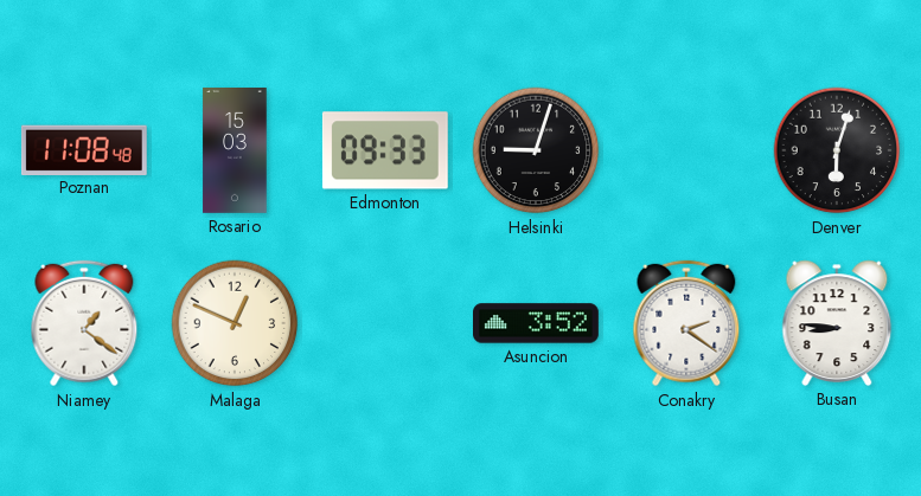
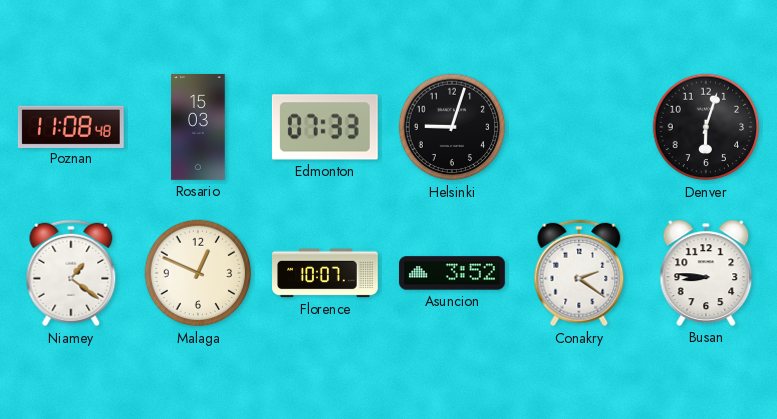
Edmonton: 09:33 -> 07:33 (325, 127)
Florence: none -> 10:07 (326, 273)
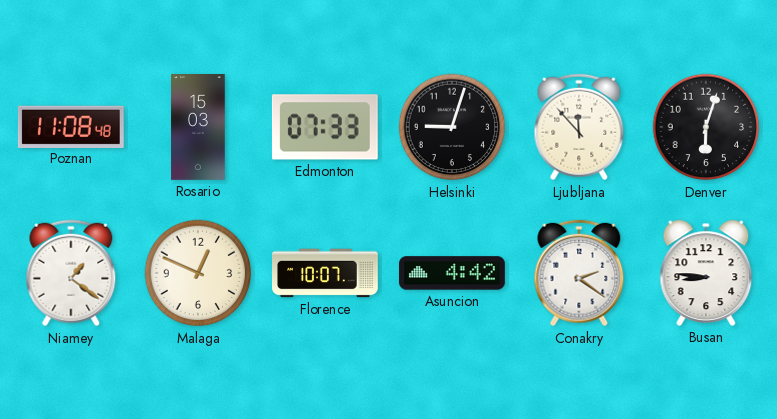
Ljubljana: none -> 11:53 (579, 127)
Asuncion: 3:52 -> 4:42 (453, 273)
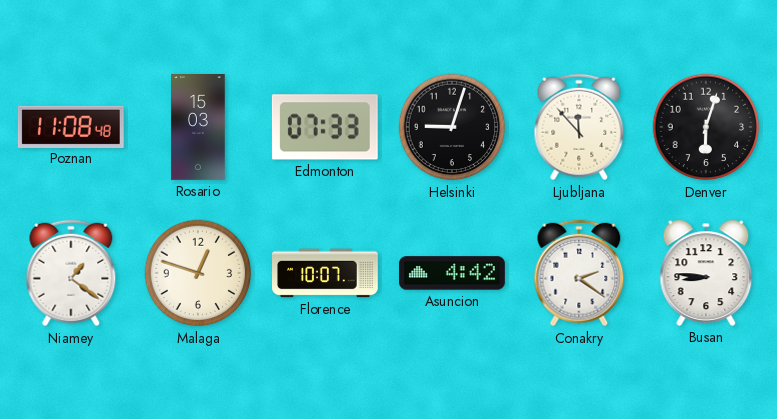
Malaga: 12:49 -> 12:48 (198, 273)
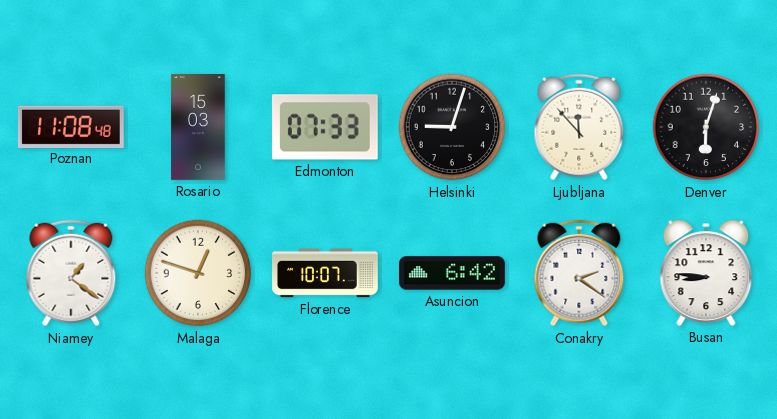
Asuncion: 4:42 -> 6:42 (453, 273)
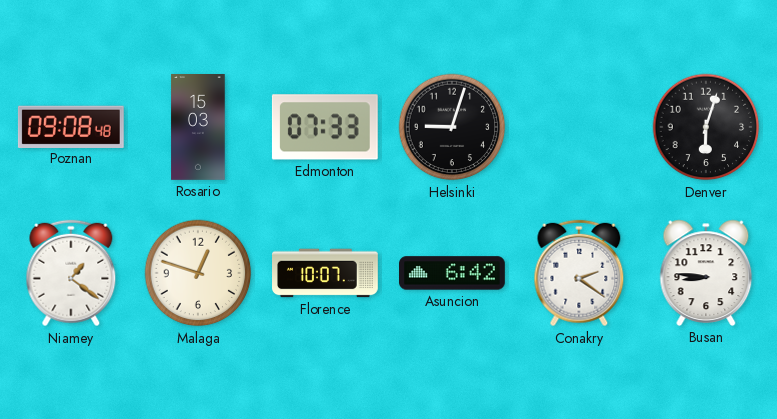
Poznan: 11:08 -> 09:08 (71, 126)
Ljubljana: 11:53 -> none (579, 127)
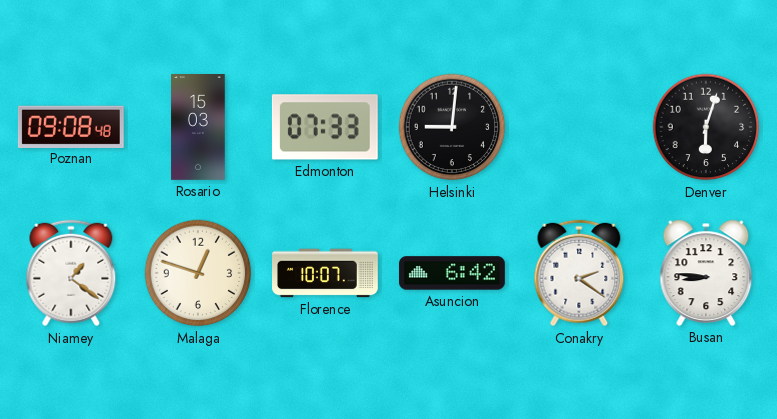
Helsinki: 9:03 -> 9:01 (452, 127)
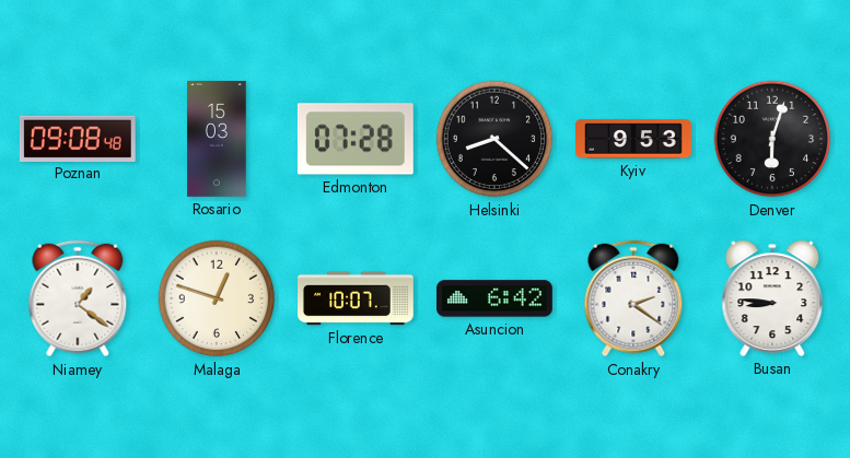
Edmonton: 07:33 -> 07:28 (356, 139)
Helsinki: 9:01 -> 8:22 (494, 139)
Kyiv: none -> 9:53 (634, 139)
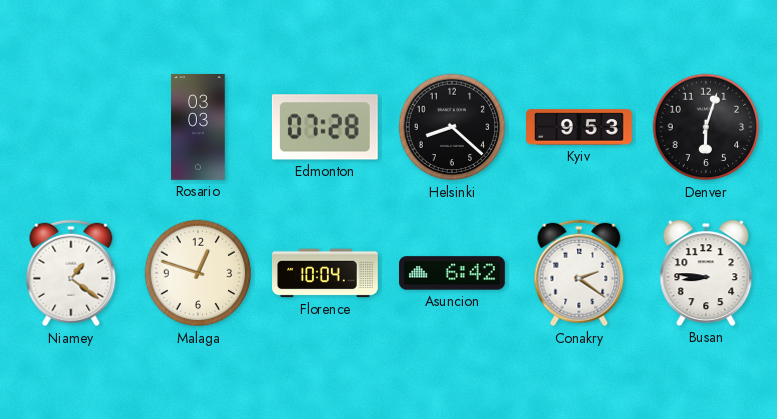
Poznan: 09:08 -> none (78, 138)
Rosario: 15:03 -> 03:03 (198, 128)
Florence: 10:07 -> 10:04 (326, 273)
